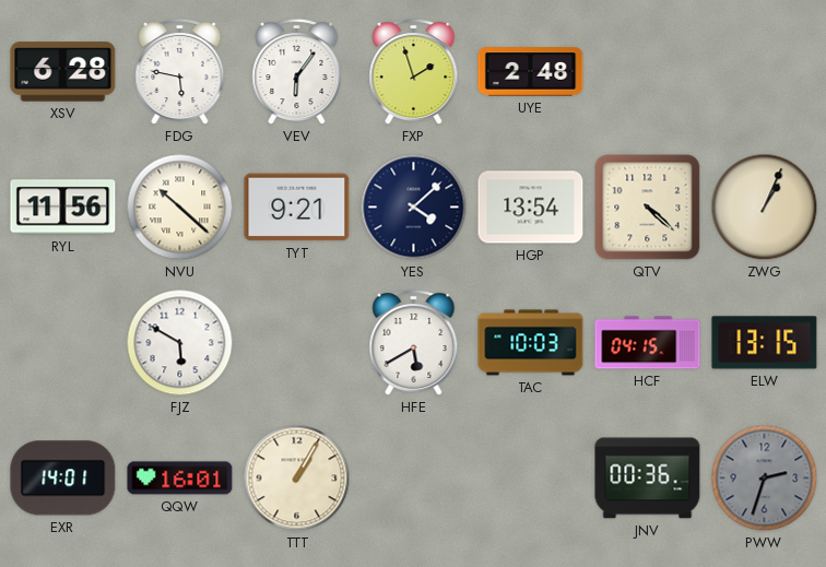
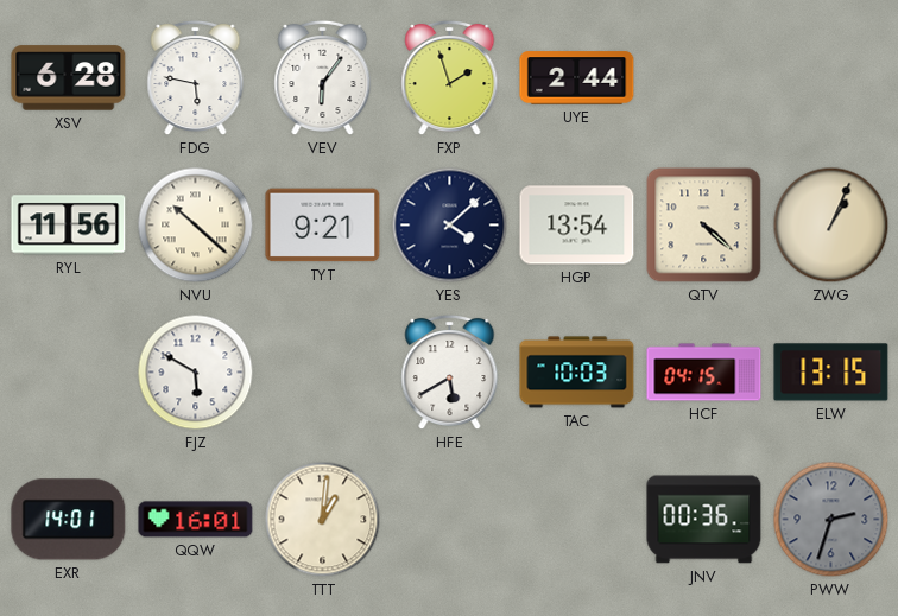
UYE: 2:48 -> 2:44 (577, 78)
TTT: 1:05 -> 1:01 (323, 520)
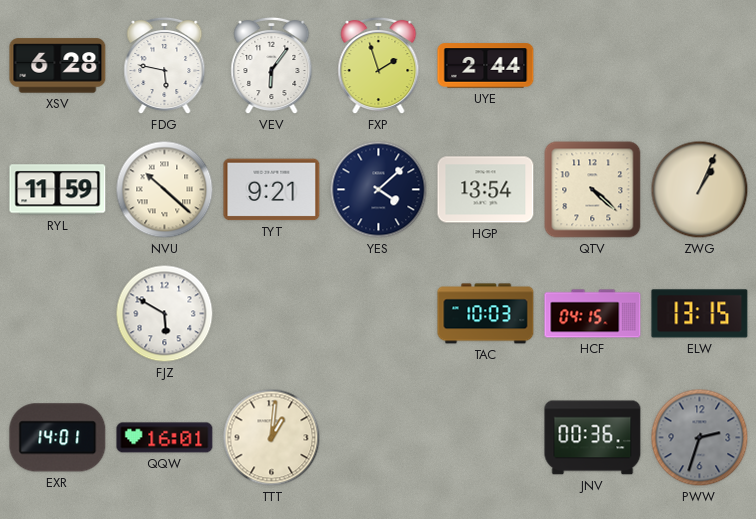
RYL: 11:56 -> 11:59 (58, 190)
HFE: 5:40 -> none (450, 373)
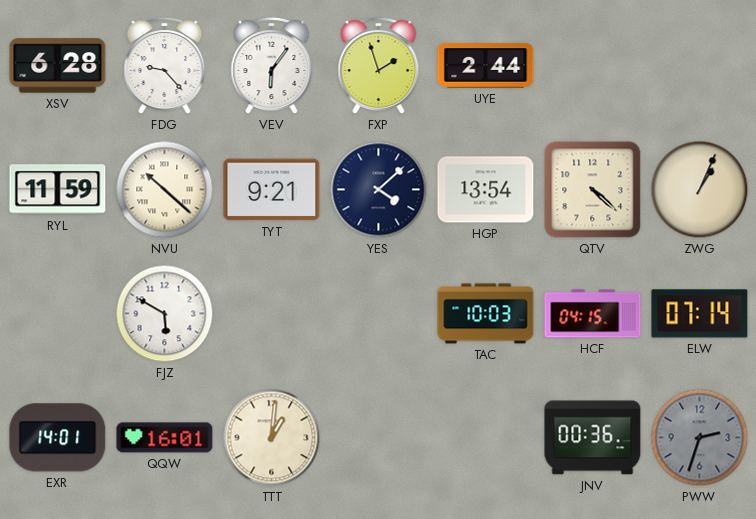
FDG: 5:47 -> 9:23 (165, 66)
ELW: 13:15 -> 07:14 (700, 314)
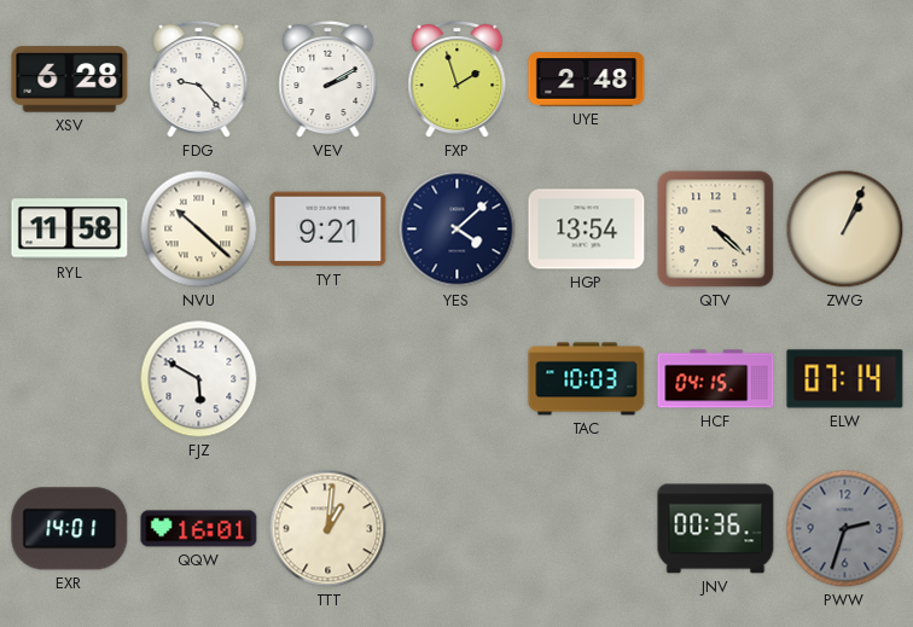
VEV: 6:06 -> 2:10 (328, 80)
UYE: 2:44 -> 2:48 (587, 80)
RYL: 11:59 -> 11:58 (70, 230)
